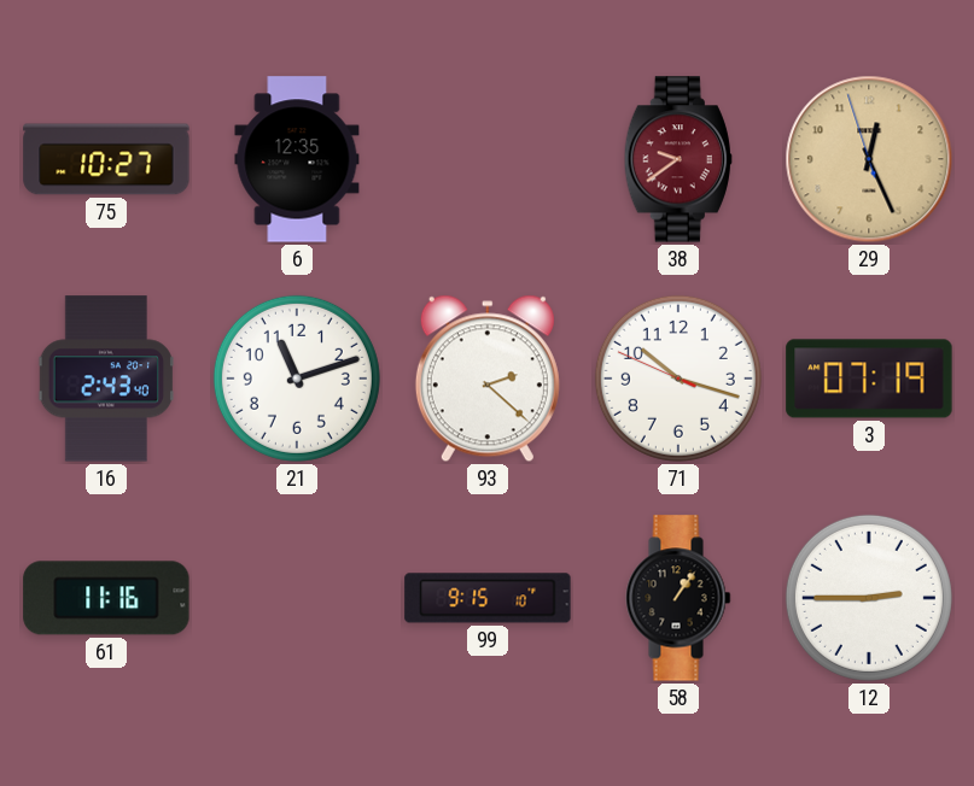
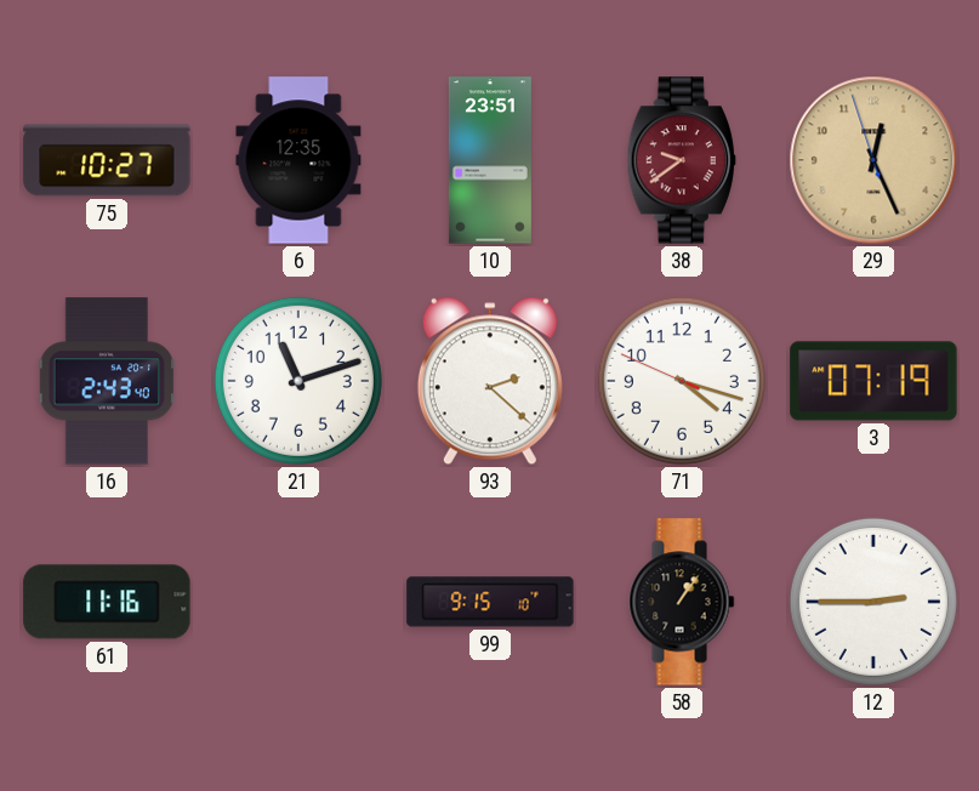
10: none -> 23:51 (490, 160)
71: 10:17 -> 4:17 (682, 381)
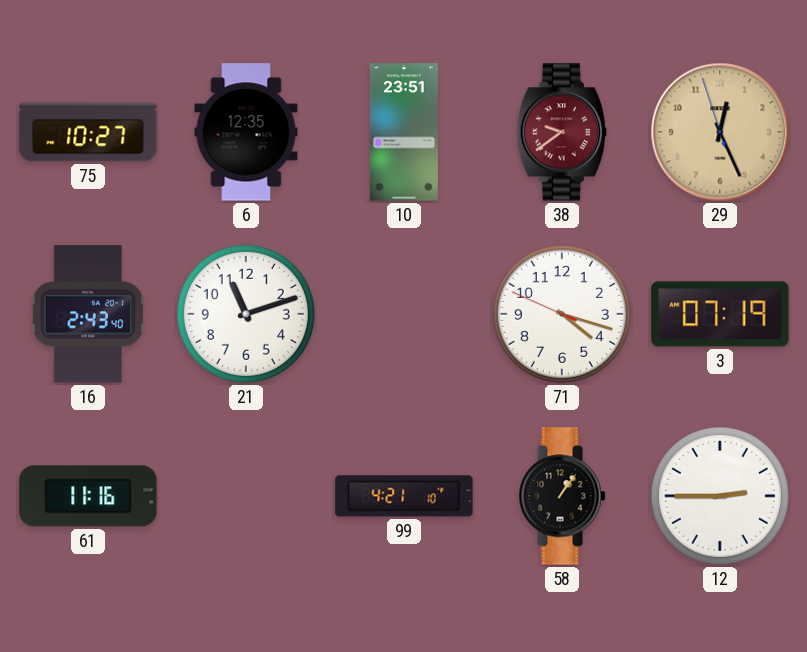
93: 2:22 -> none (490, 381)
99: 9:15 -> 4:21 (404, 496)
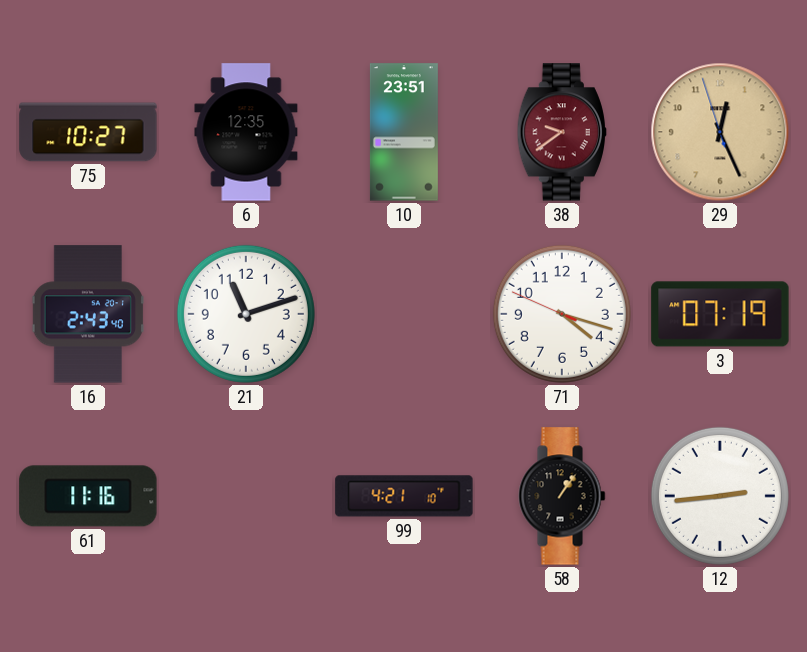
12: 2:45 -> 2:44 (720, 496)
